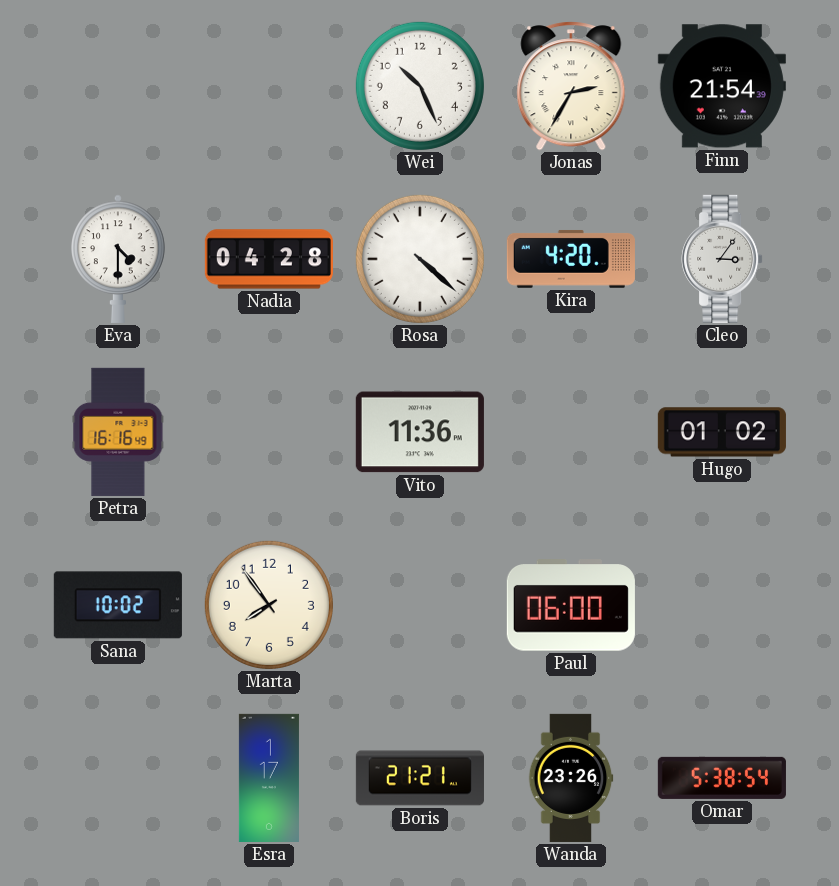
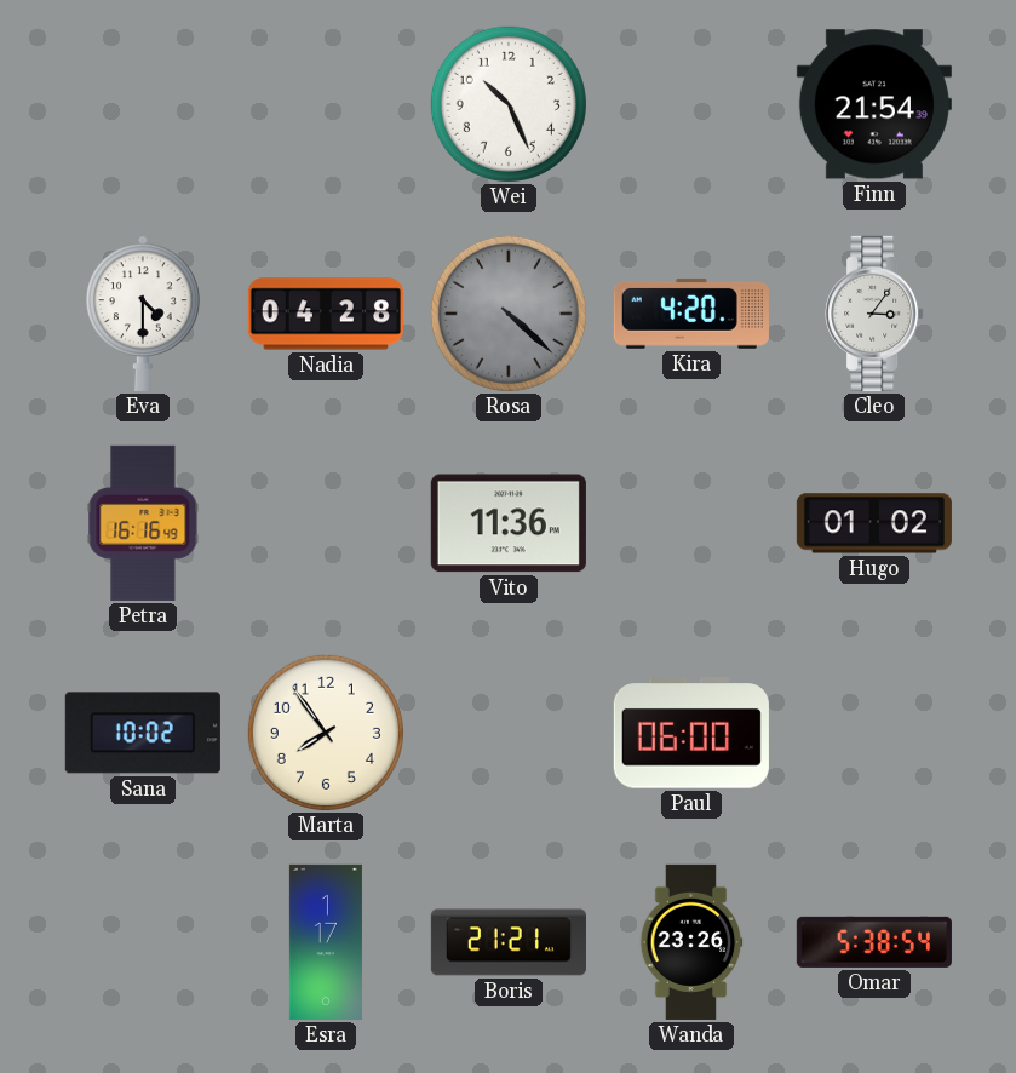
Jonas: 2:35 -> none (571, 86)
Rosa dial: white -> grey (509, 314)
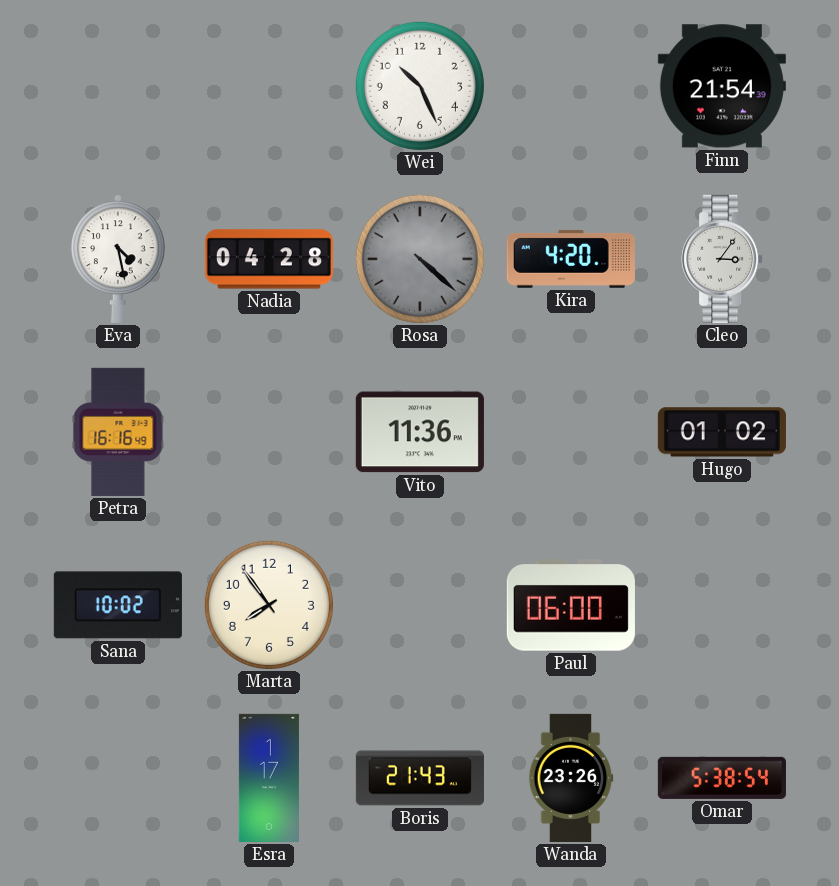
Eva: 4:30 -> 4:28 (119, 259)
Boris: 21:21 -> 21:43 (420, 778)
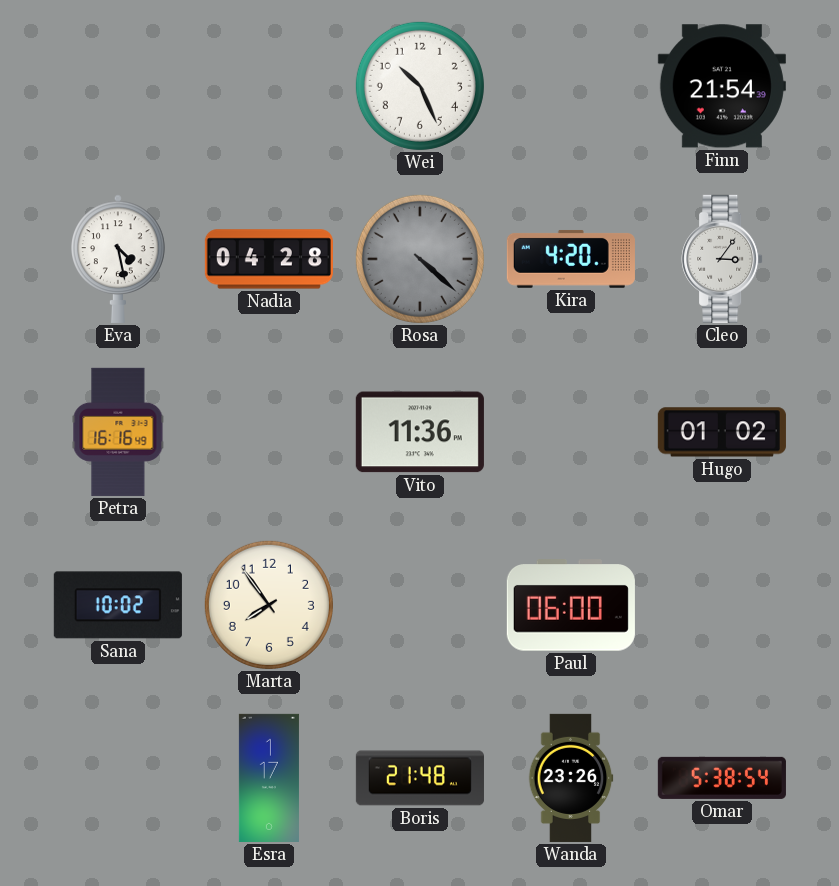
Boris: 21:43 -> 21:48 (420, 778)
